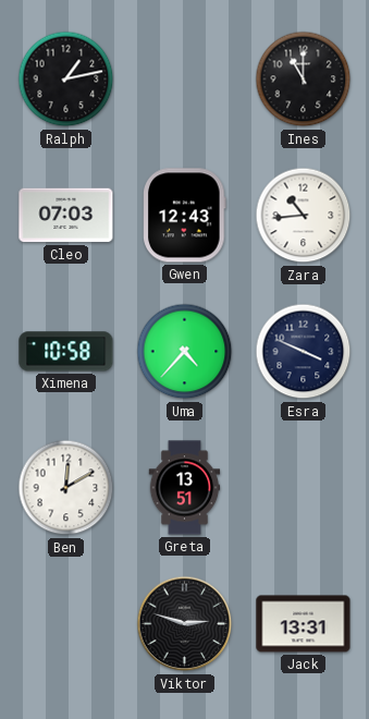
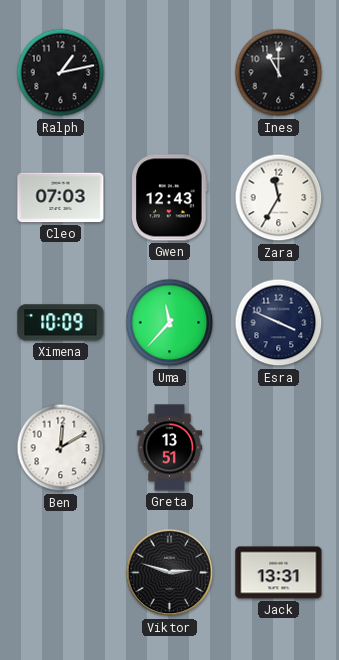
Zara: 10:44 -> 11:35 (279, 198)
Ximena: 10:58 -> 10:09 (61, 323)
Uma: 4:37 -> 11:37 (170, 323)
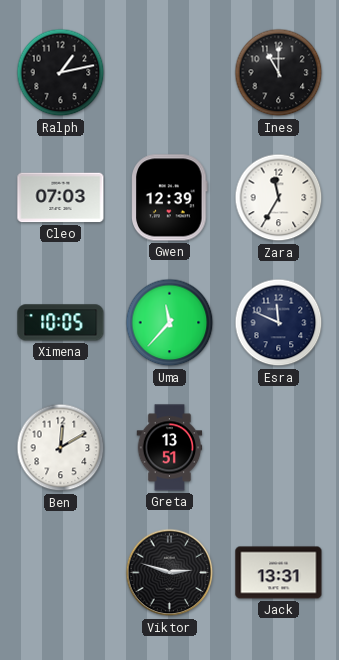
Gwen: 12:43 -> 12:39 (170, 198)
Ximena: 10:09 -> 10:05 (61, 323)
Esra: 3:49 -> 11:49 (279, 323)
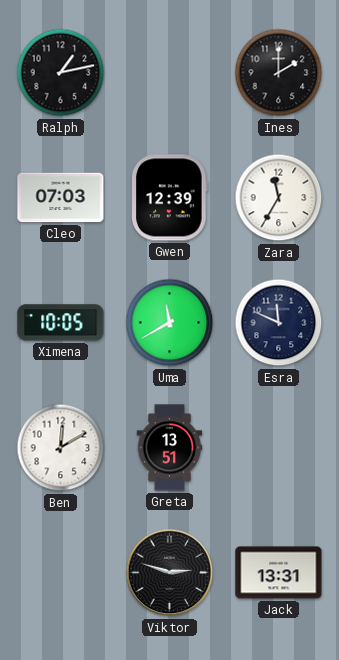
Ines: 11:00 -> 2:00 (279, 73)
Uma: 11:37 -> 11:40 (170, 323)
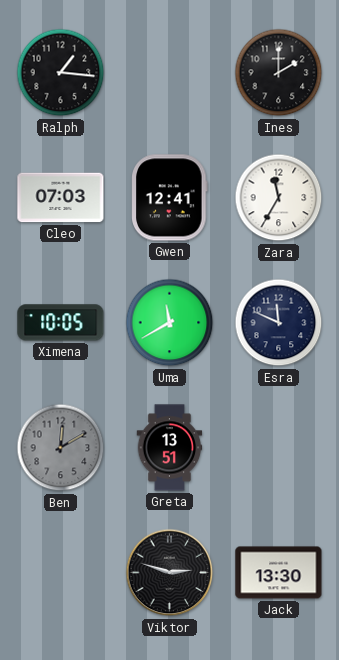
Ralph: 1:13 -> 1:16 (61, 73)
Gwen: 12:39 -> 12:41 (170, 198)
Ben dial: white -> grey (61, 448)
Jack: 13:31 -> 13:30 (279, 573)
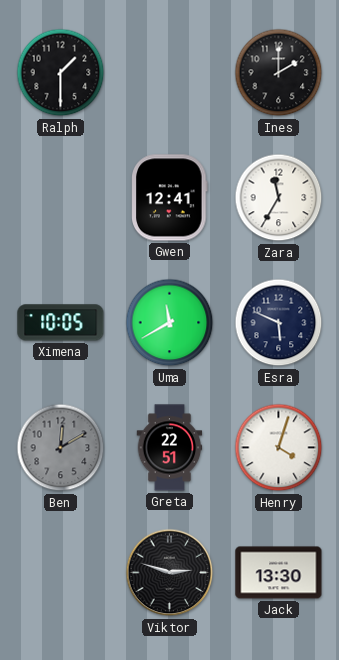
Ralph: 1:16 -> 1:30 (61, 73)
Cleo: 07:03 -> none (61, 198)
Esra: 11:49 -> 5:49 (279, 323)
Greta: 13:51 -> 22:51 (170, 448)
Henry: none -> 4:03 (279, 448)
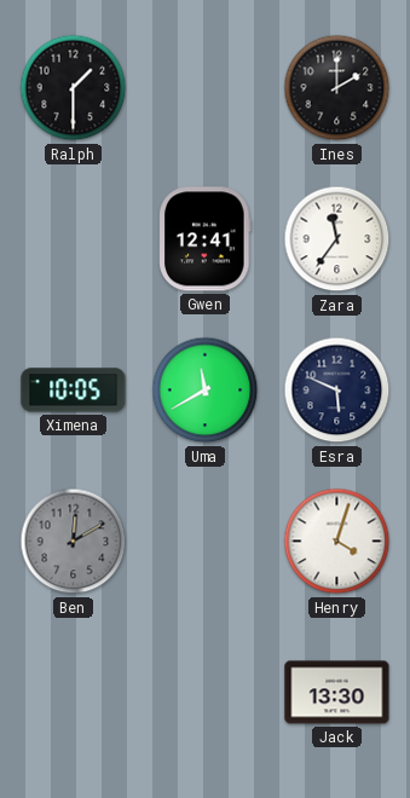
Zara: 11:35 -> 11:36 (337, 239)
Greta: 22:51 -> none (170, 448)
Viktor: 2:48 -> none (170, 573)
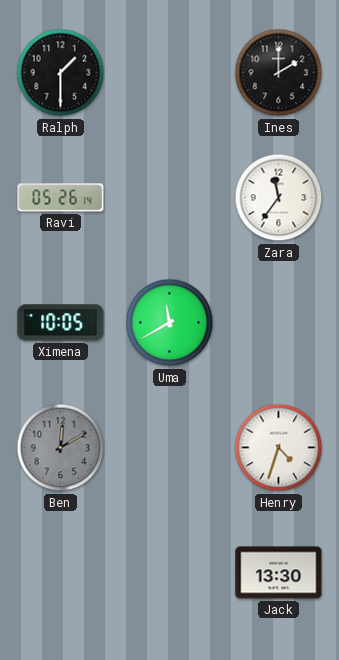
Ravi: none -> 05:26 (61, 198)
Gwen: 12:41 -> none (206, 239)
Esra: 5:49 -> none (337, 391)
Henry: 4:03 -> 4:33 (279, 448)
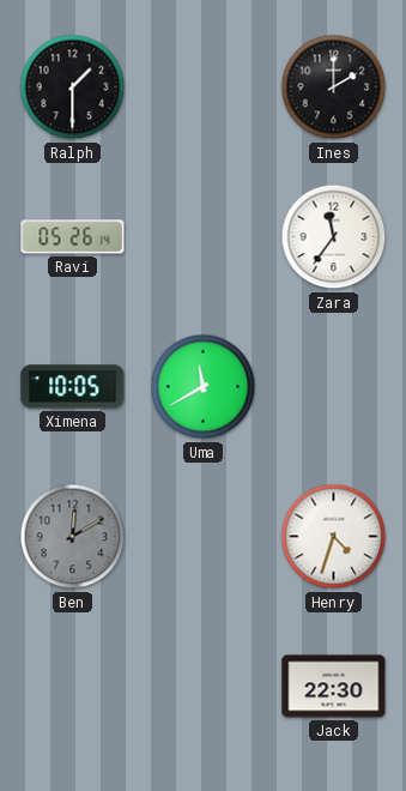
Jack: 13:30 -> 22:30 (334, 687)
